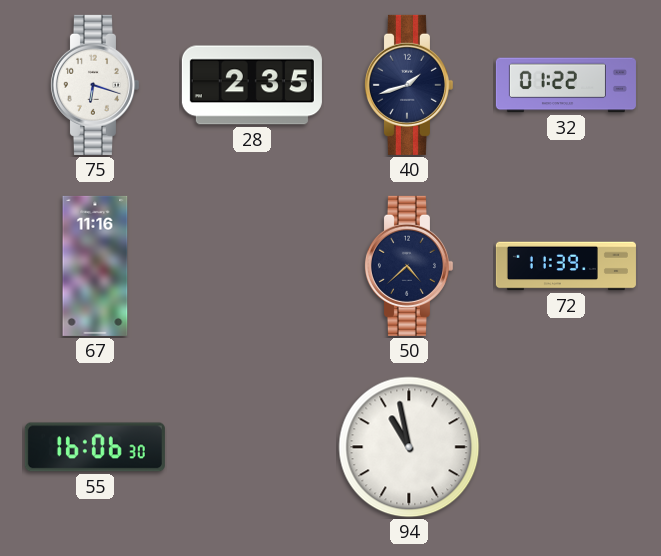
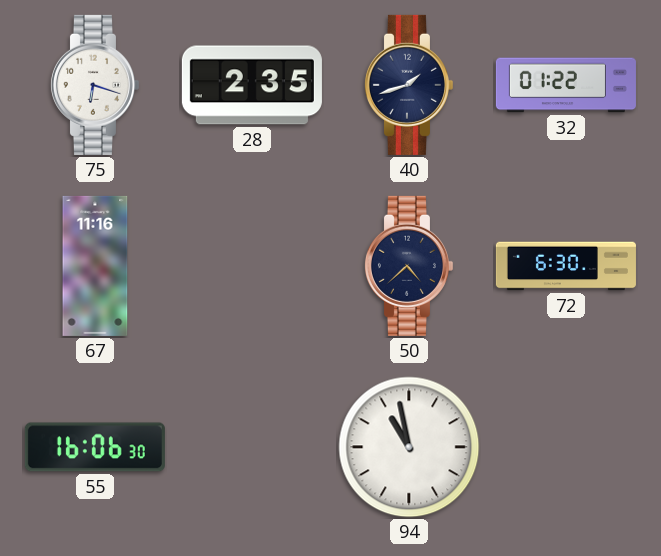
72: 11:39 -> 6:30 (566, 266)
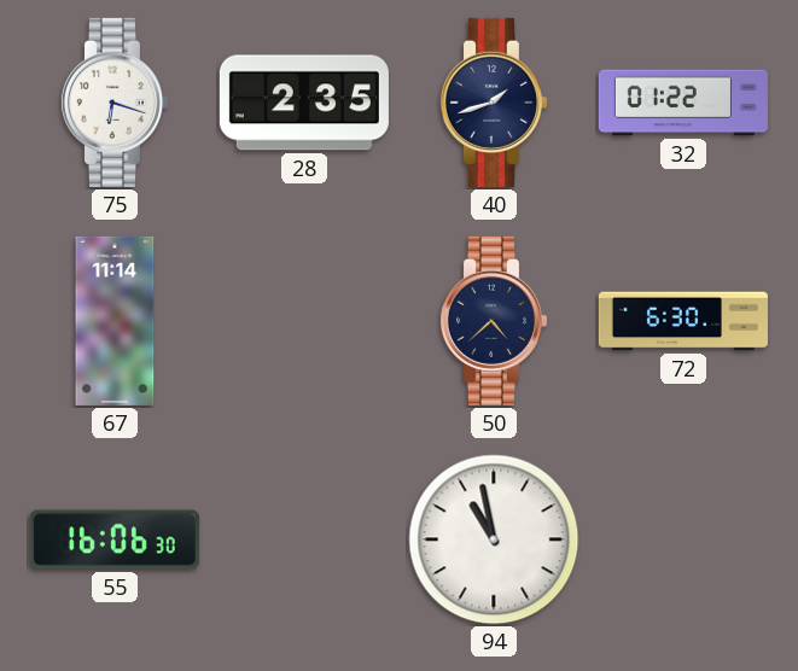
67: 11:16 -> 11:14 (115, 321)
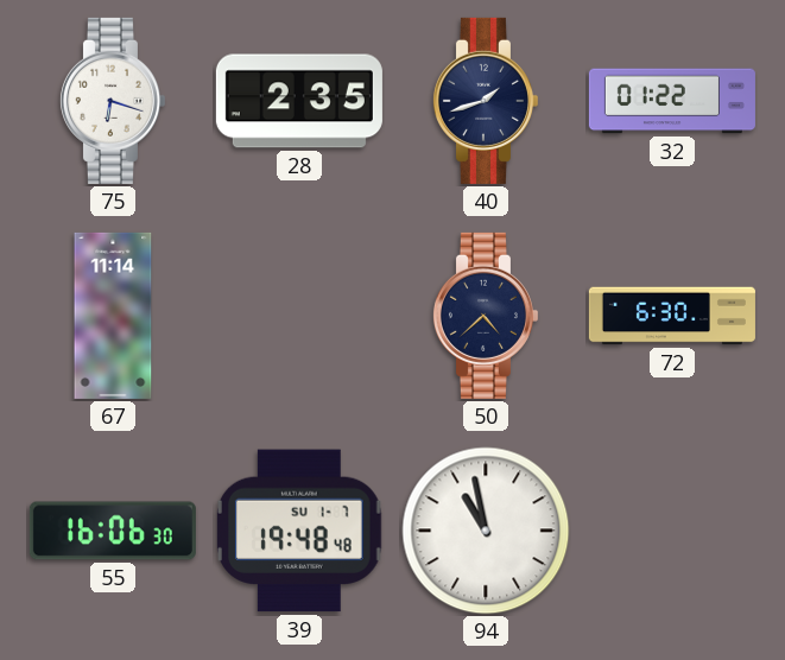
39: none -> 19:48 (300, 531)
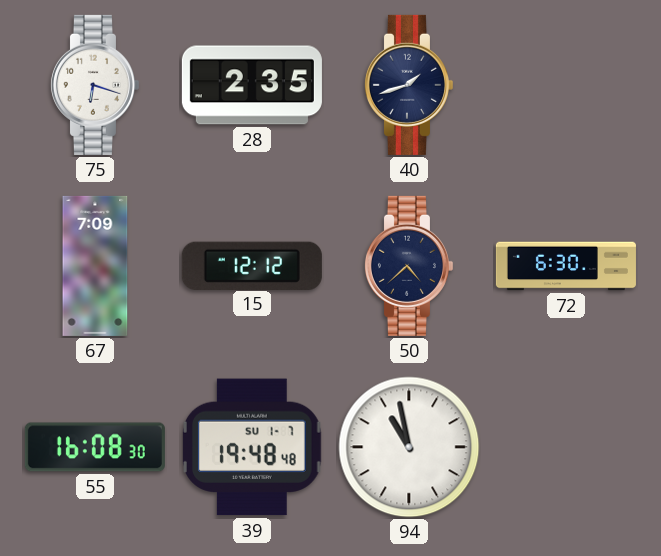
32: 01:22 -> none (672, 101)
67: 11:14 -> 7:09 (95, 266)
15: none -> 12:12 (252, 265)
55: 16:06 -> 16:08 (95, 447)
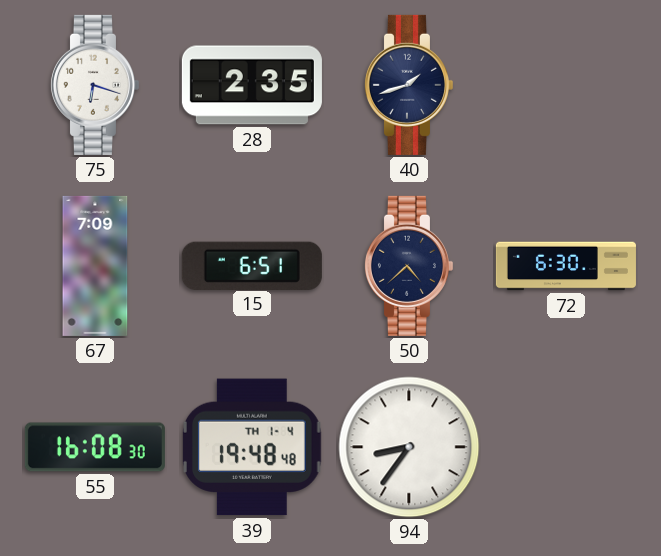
15: 12:12 -> 6:51 (252, 265)
39 date: SU 1-7 -> TH 1-4 (253, 447)
94: 10:58 -> 8:36 (409, 447)
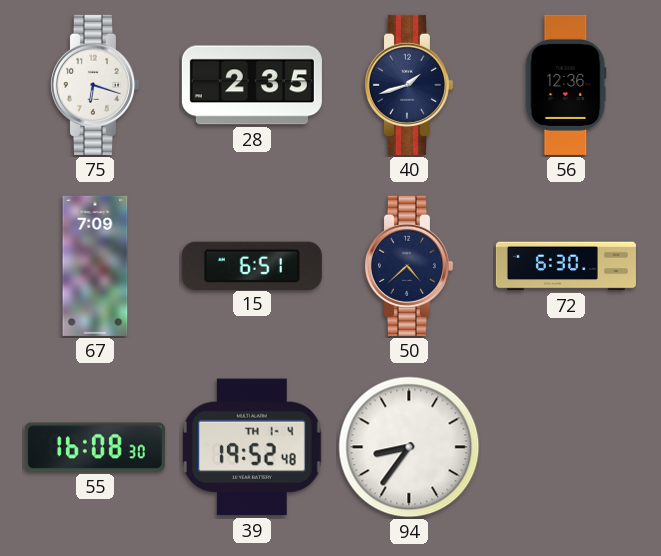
56: none -> 12:36 (566, 85)
39: 19:48 -> 19:52 (253, 447)
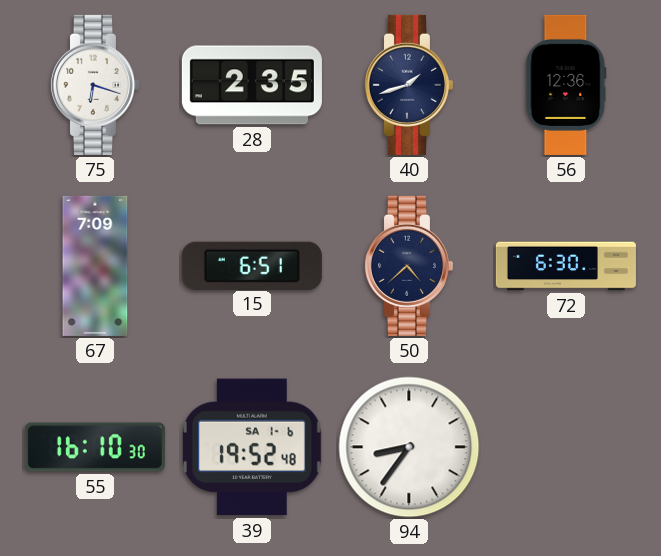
55: 16:08 -> 16:10 (95, 447)
39 date: TH 1-4 -> SA 1-6 (253, 447)
